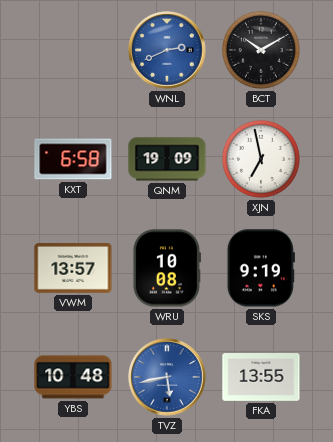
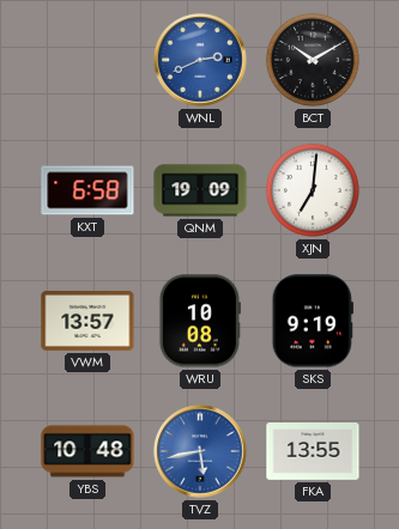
XJN: 6:58 -> 7:01 (313, 190)
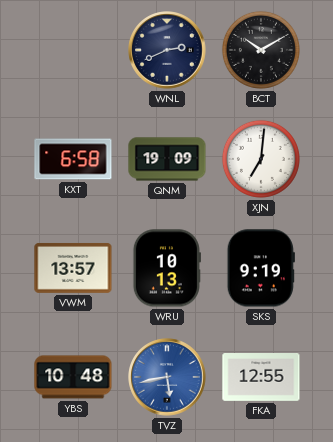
WNL dial: blue -> navy (167, 50)
WRU: 10:08 -> 10:13 (166, 268)
FKA: 13:55 -> 12:55 (261, 378)
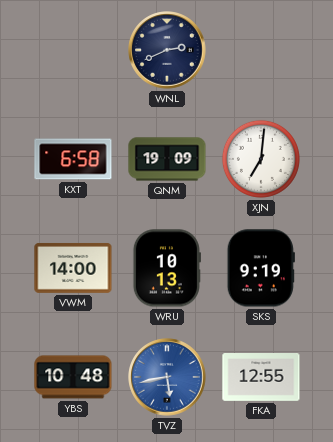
BCT: 10:10 -> none (261, 50)
VWM: 13:57 -> 14:00 (73, 268)
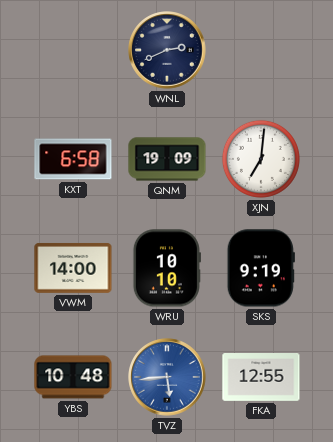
WRU: 10:13 -> 10:10 (166, 268)
TVZ: 5:43 -> 5:44 (167, 377)
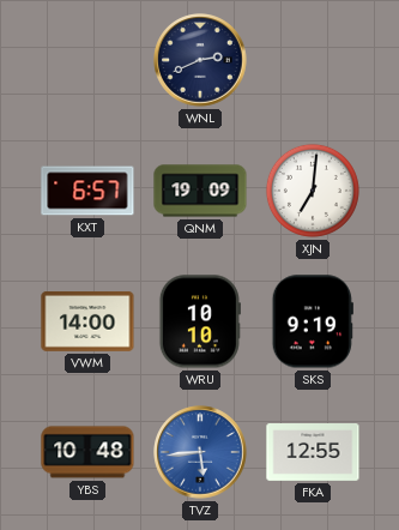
KXT: 6:58 -> 6:57 (87, 191)
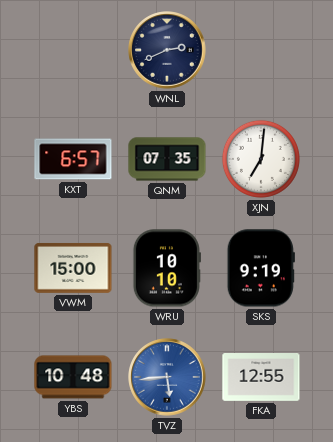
QNM: 19:09 -> 07:35 (167, 159)
VWM: 14:00 -> 15:00 (73, 268)
